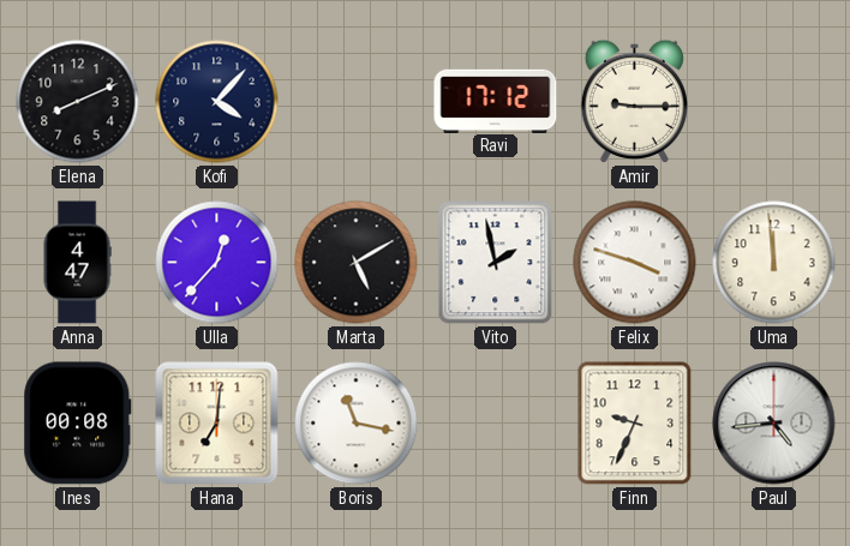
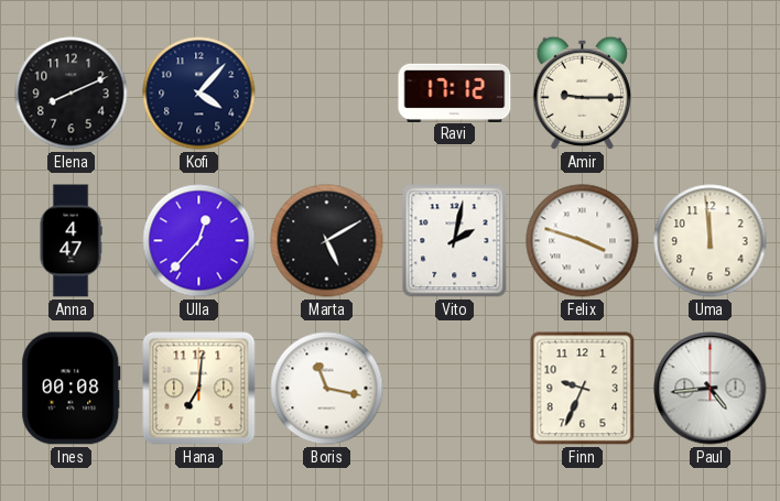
Vito: 1:58 -> 2:02 (455, 241)
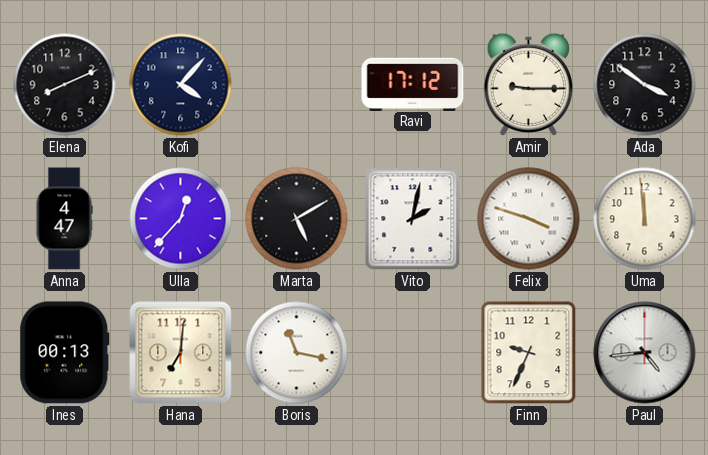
Ada: none -> 3:51 (645, 85)
Ines: 00:08 -> 00:13 (65, 353)
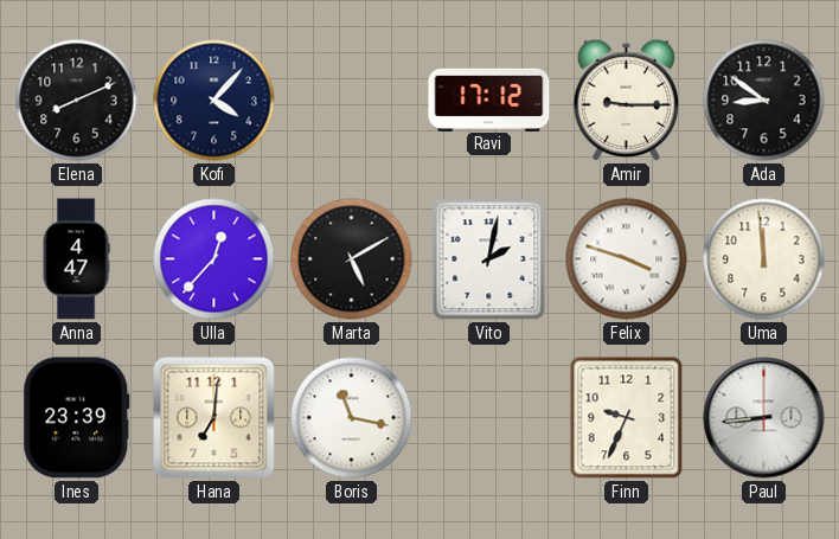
Ada: 3:51 -> 8:51 (764, 101)
Ines: 00:13 -> 23:39 (77, 418)
Paul: 4:44 -> 8:44 (764, 418)
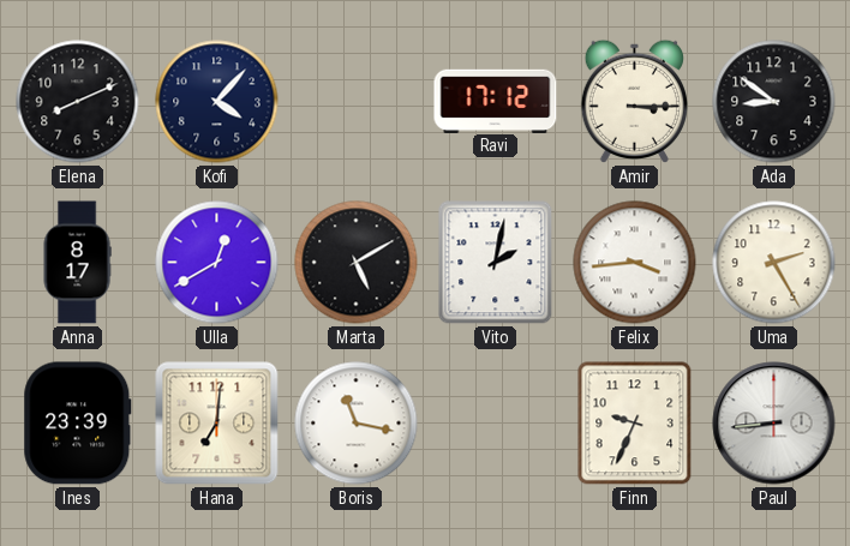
Amir: 9:15 -> 3:15 (634, 101)
Anna: 4:47 -> 8:17 (77, 263)
Ulla: 12:37 -> 12:40 (217, 263)
Felix: 3:48 -> 3:44 (635, 263)
Uma: 11:59 -> 2:25 (774, 263)
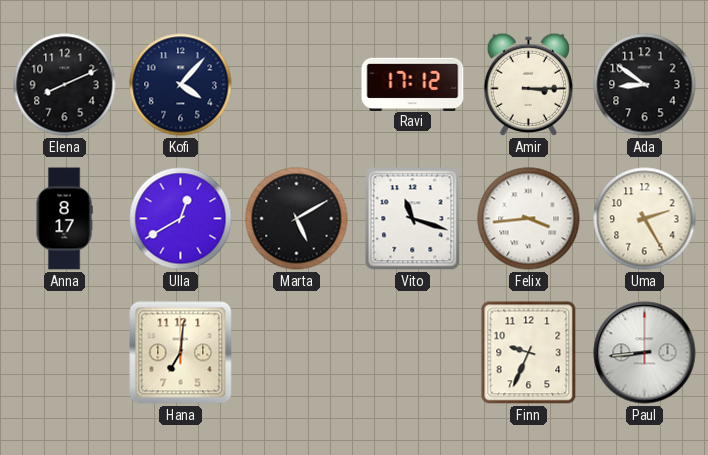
Vito: 2:02 -> 11:18 (413, 219)
Ines: 23:39 -> none (78, 424)
Boris: 11:17 -> none (357, 424)
